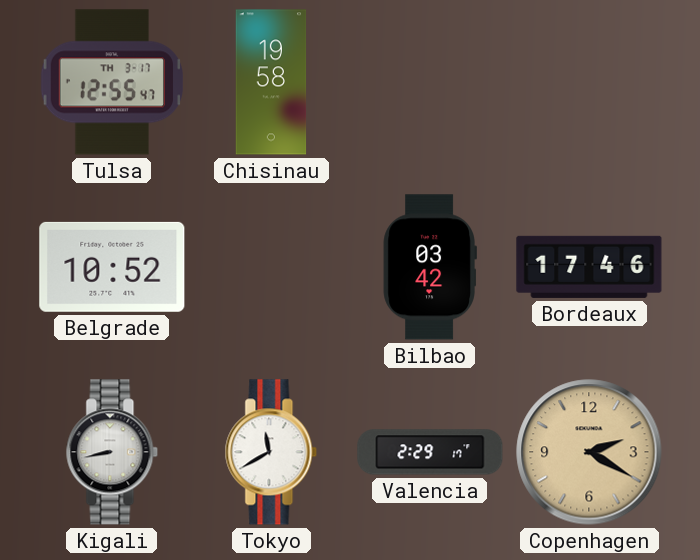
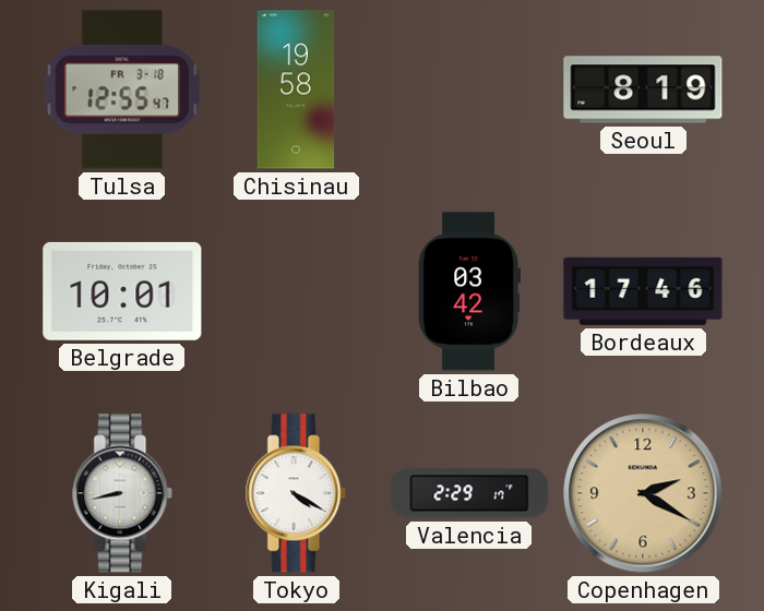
Tulsa date: TH 3-17 -> FR 3-18 (121, 89)
Seoul: none -> 8:19 (643, 89)
Belgrade: 10:52 -> 10:01 (122, 291)
Tokyo: 11:40 -> 4:20 (296, 493)
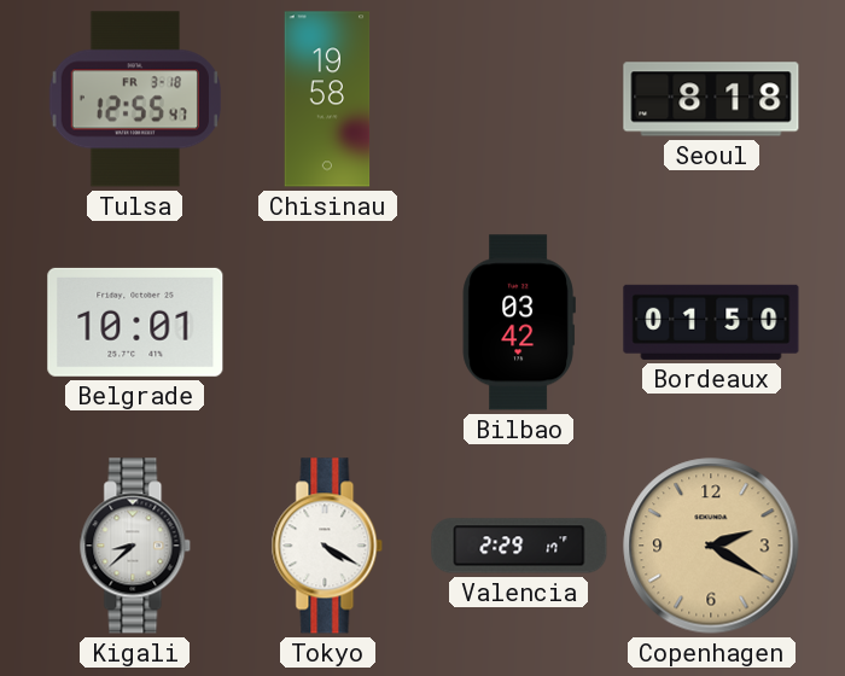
Seoul: 8:19 -> 8:18 (711, 99)
Bordeaux: 17:46 -> 01:50 (711, 322)
Kigali: 8:43 -> 8:38 (135, 546)
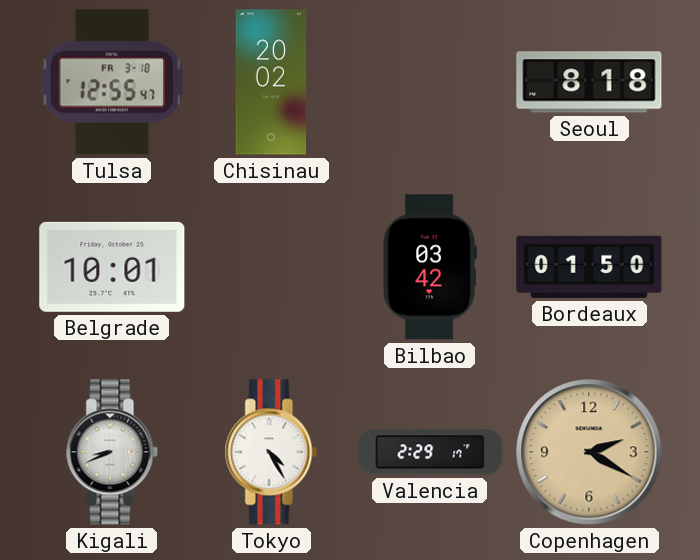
Chisinau: 19:58 -> 20:02 (271, 82)
Kigali: 8:38 -> 8:41 (112, 452)
Tokyo: 4:20 -> 4:25 (271, 452)
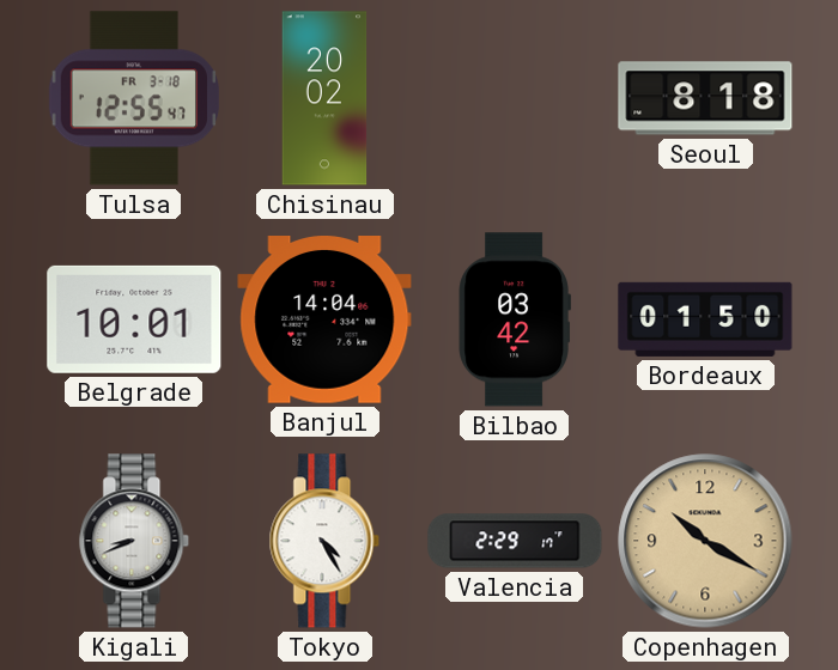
Banjul: none -> 14:04 (324, 321)
Copenhagen: 2:20 -> 10:20 (705, 541)
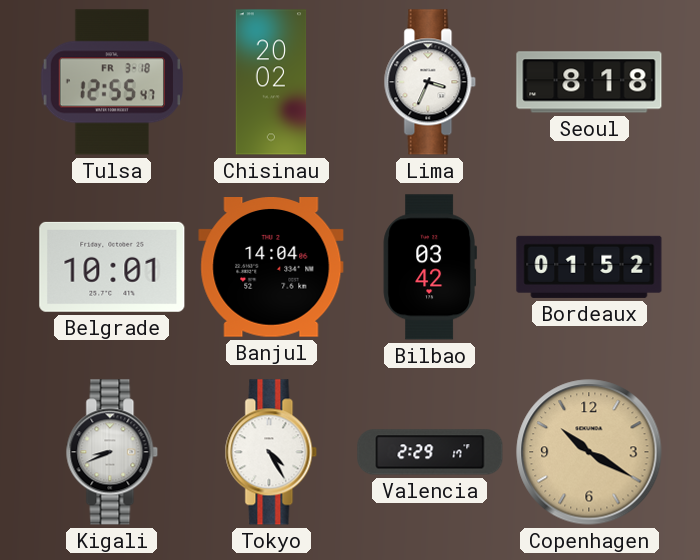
Lima: none -> 3:34 (430, 82)
Bordeaux: 01:50 -> 01:52 (589, 267)
